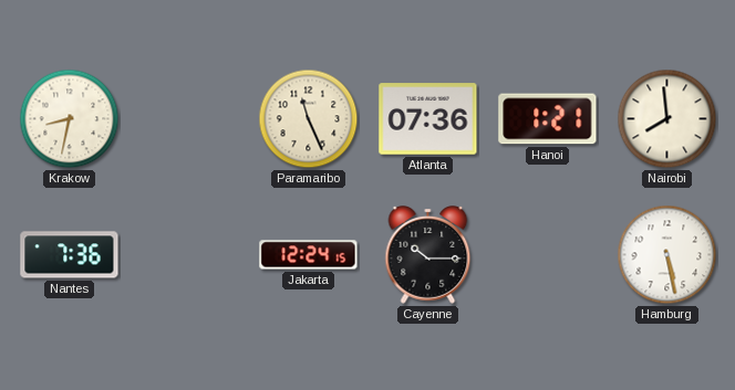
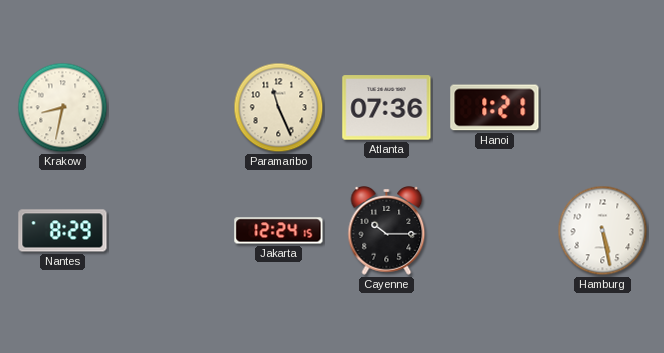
Nairobi: 7:59 -> none (667, 119)
Nantes: 7:36 -> 8:29 (63, 231)
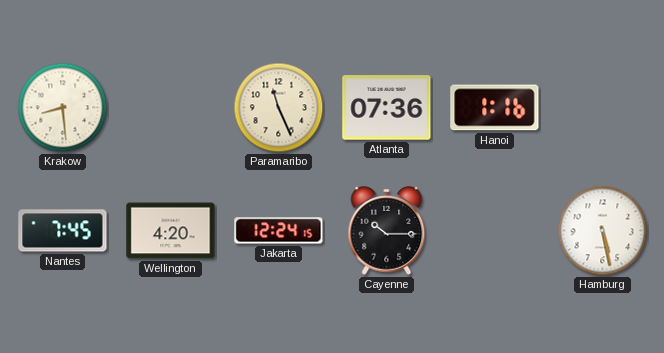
Krakow: 8:32 -> 8:29 (63, 108)
Hanoi: 1:21 -> 1:16 (495, 108)
Nantes: 8:29 -> 7:45 (63, 231)
Wellington: none -> 4:20 (171, 231)
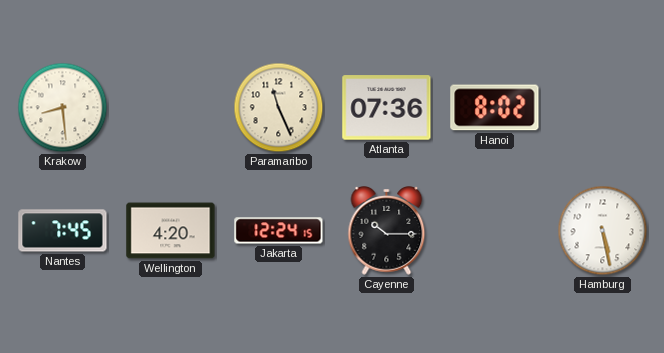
Hanoi: 1:16 -> 8:02 (495, 108)
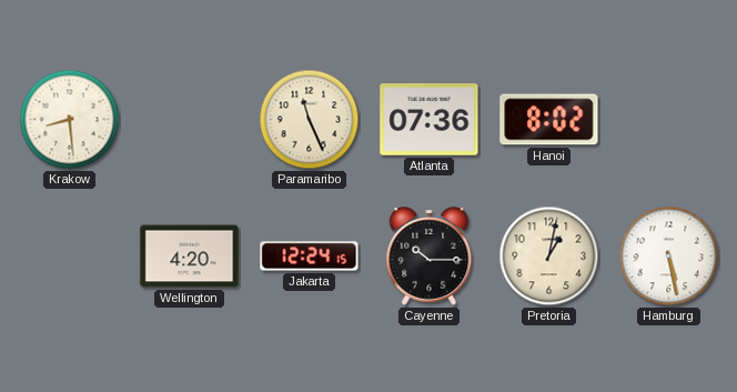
Nantes: 7:45 -> none (63, 231)
Pretoria: none -> 1:02 (549, 257)
